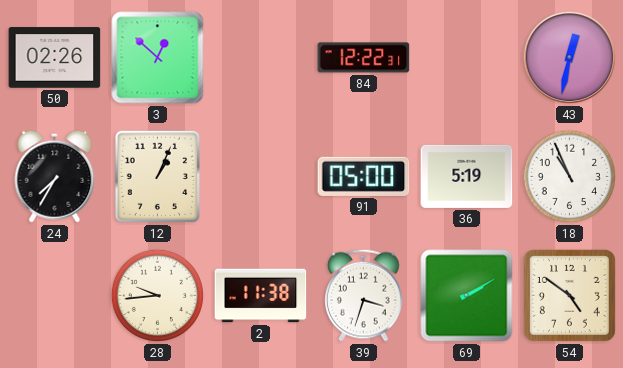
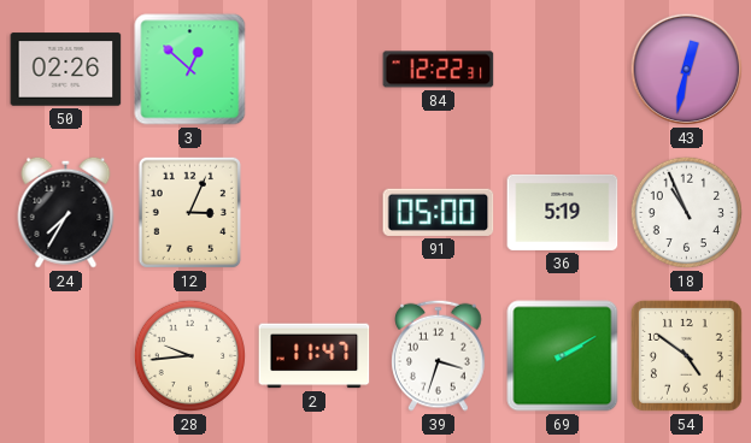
12: 1:04 -> 3:04 (189, 212)
2: 11:38 -> 11:47 (315, 356)
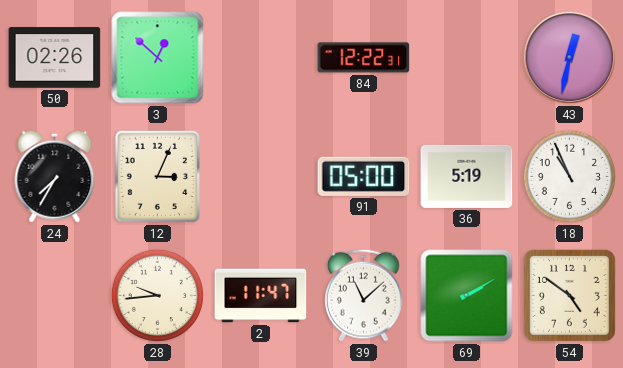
39: 3:33 -> 11:08 (364, 295)
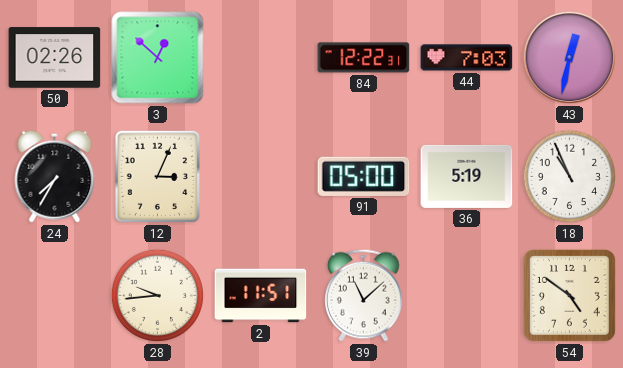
44: none -> 7:03 (467, 58)
2: 11:47 -> 11:51 (261, 296)
69: 2:10 -> none (467, 296)
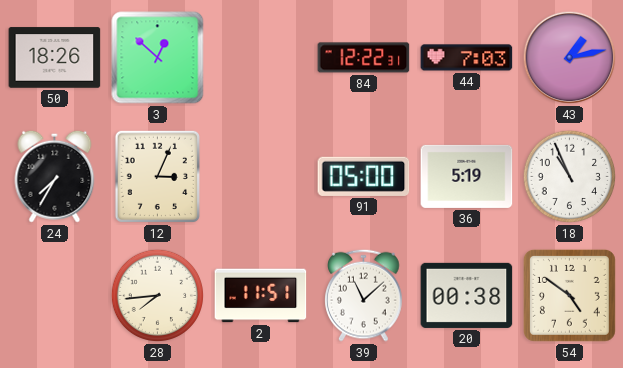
50: 02:26 -> 18:26 (55, 58)
43: 12:32 -> 1:13 (570, 58)
28: 9:44 -> 7:44 (158, 296)
20: none -> 00:38 (467, 295)
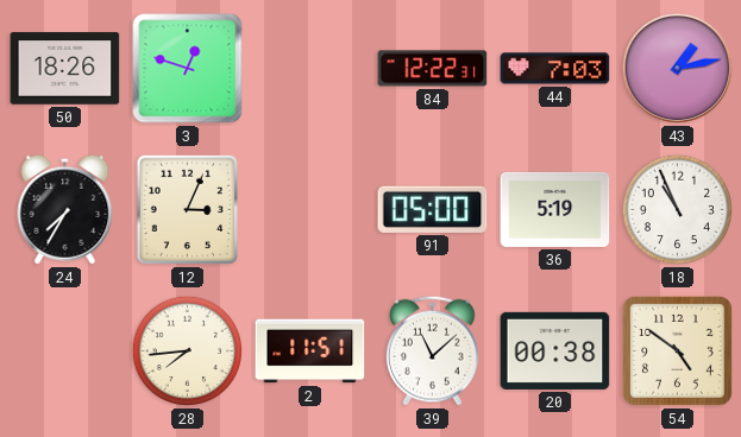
3: 12:52 -> 12:48 (188, 69)
